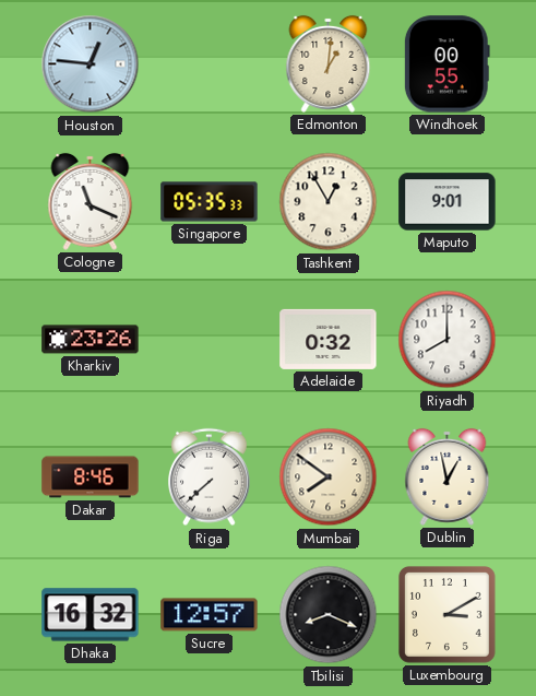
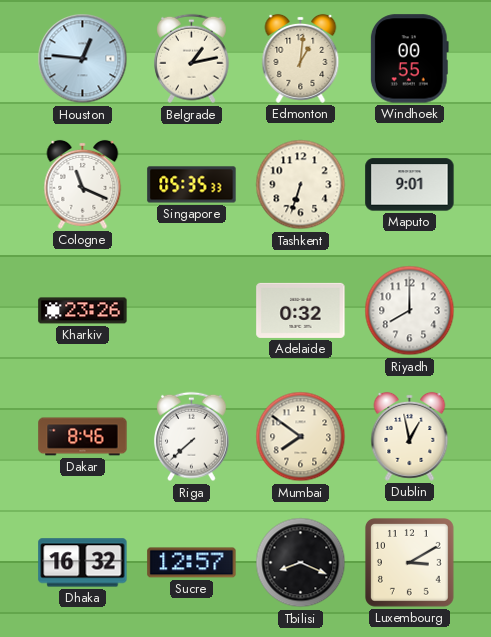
Belgrade: none -> 1:13 (192, 59)
Tashkent: 12:55 -> 6:33 (301, 185)
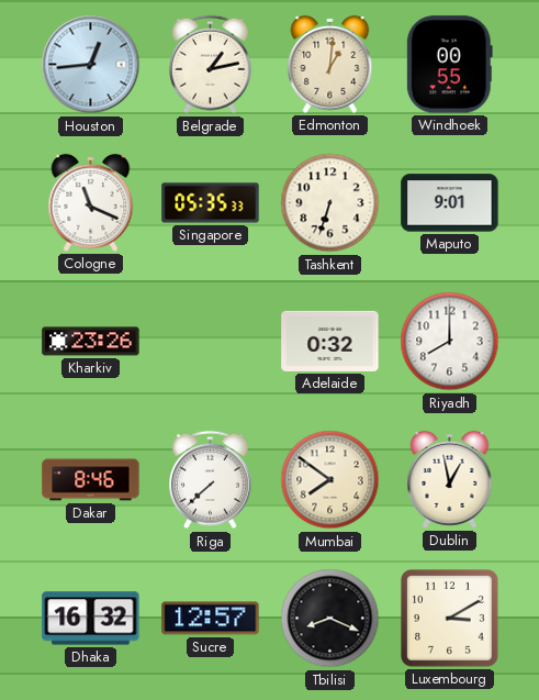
Houston: 12:46 -> 12:44 (91, 65)
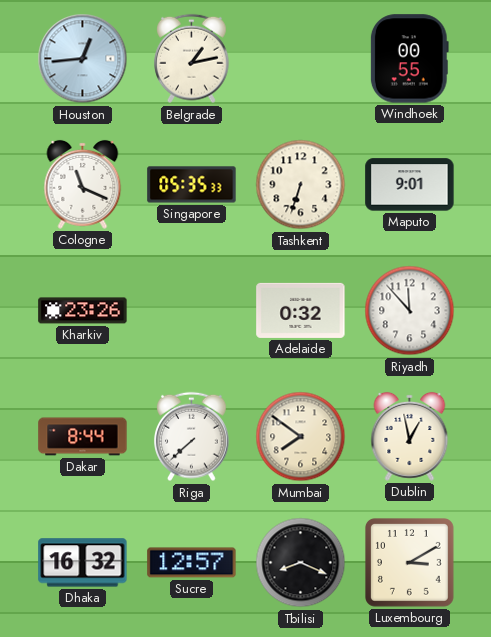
Edmonton: 1:01 -> none (330, 64)
Riyadh: 8:00 -> 11:53 (410, 311)
Dakar: 8:46 -> 8:44 (83, 437)
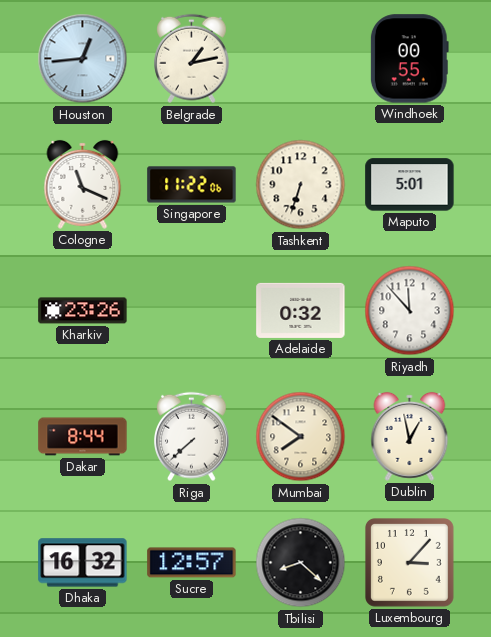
Singapore: 05:35 -> 11:22 (192, 185)
Maputo: 9:01 -> 5:01 (410, 185)
Tbilisi: 8:19 -> 8:22 (301, 563)
Luxembourg: 3:10 -> 3:07 (410, 563)
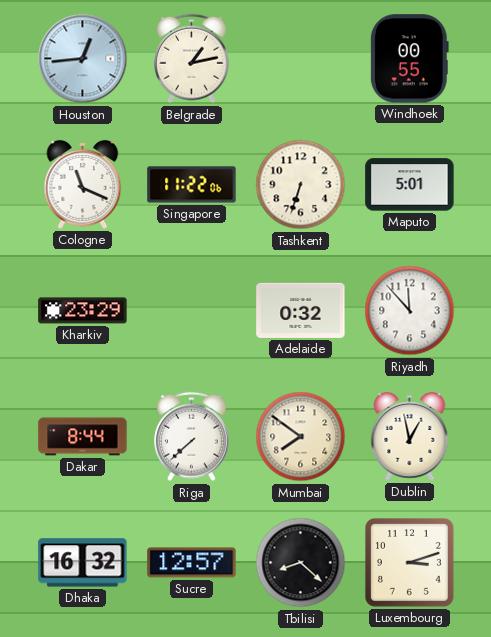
Kharkiv: 23:26 -> 23:29 (83, 311)
Luxembourg: 3:07 -> 3:12 (410, 563)
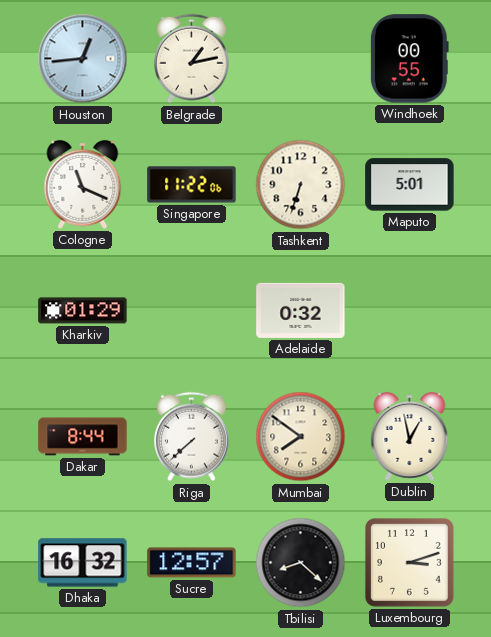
Kharkiv: 23:29 -> 01:29 (83, 311)
Riyadh: 11:53 -> none (410, 311)
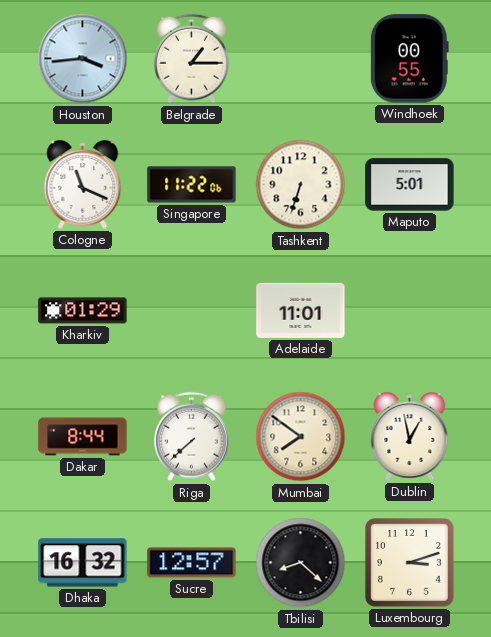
Houston: 12:44 -> 3:44 (83, 59)
Belgrade: 1:13 -> 1:15 (192, 59)
Adelaide: 0:32 -> 11:01 (301, 310)
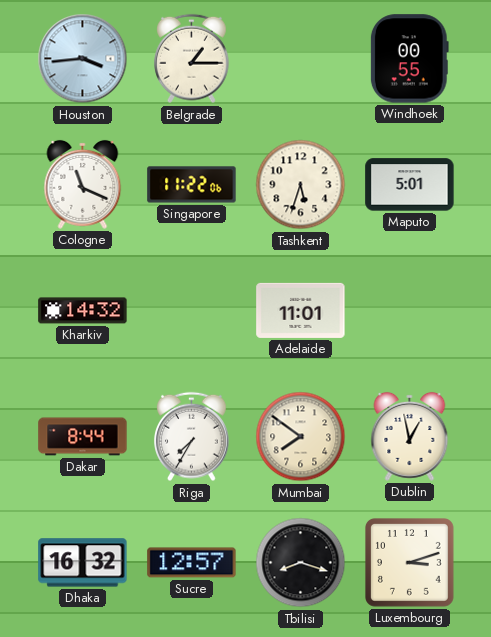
Tashkent: 6:33 -> 5:33 (301, 185)
Kharkiv: 01:29 -> 14:32 (83, 311)
Riga: 7:38 -> 7:35 (192, 437)
Tbilisi: 8:22 -> 8:18 (301, 563)
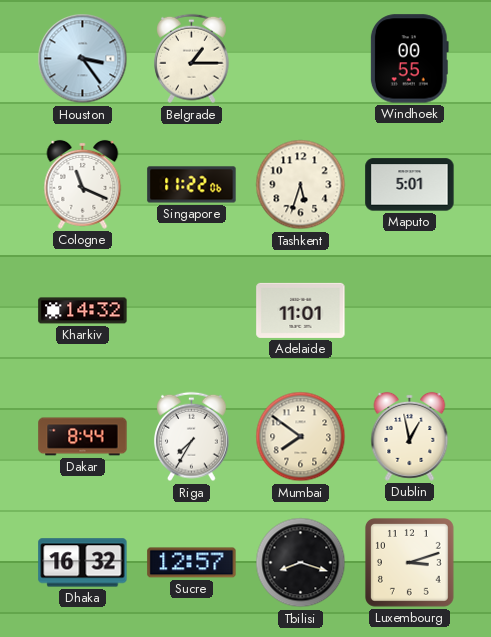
Houston: 3:44 -> 3:24 (83, 59)
